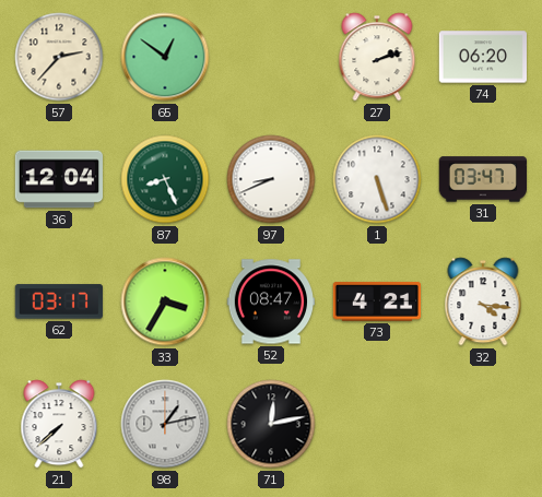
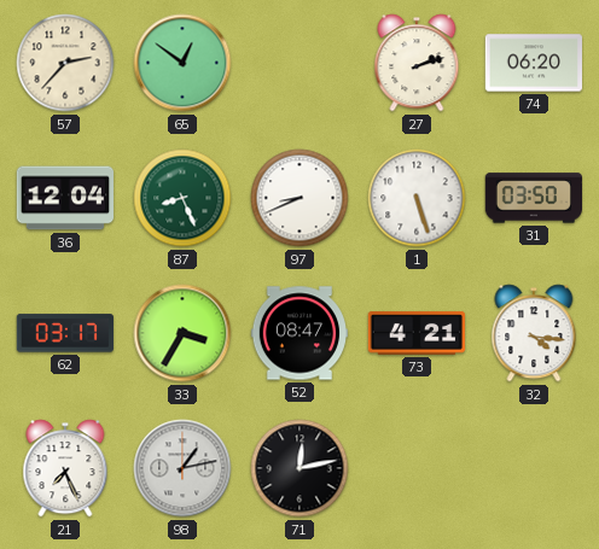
31: 03:47 -> 03:50 (533, 198)
21: 7:38 -> 7:26 (65, 468)
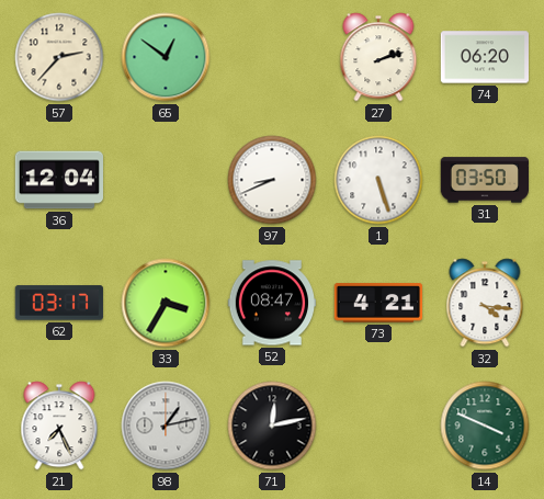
87: 8:26 -> none (182, 198)
14: none -> 3:49 (485, 426)
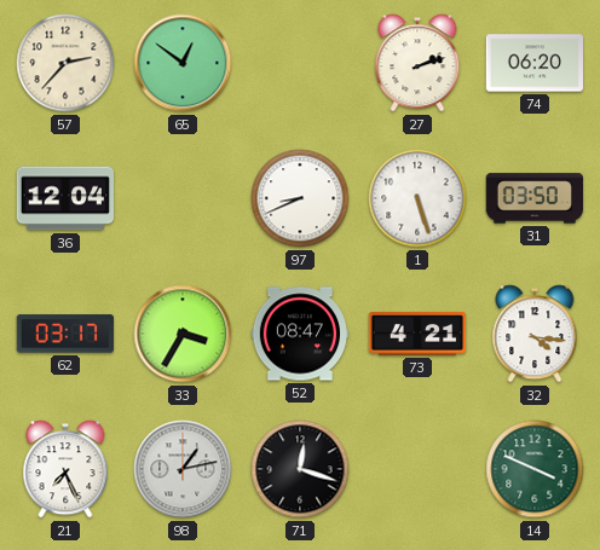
71: 12:13 -> 12:18 (300, 469)
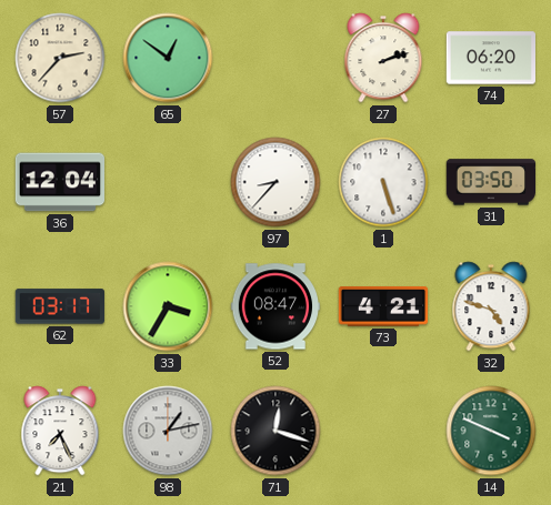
97: 8:41 -> 8:37 (275, 182)
32: 4:16 -> 4:48 (491, 306)
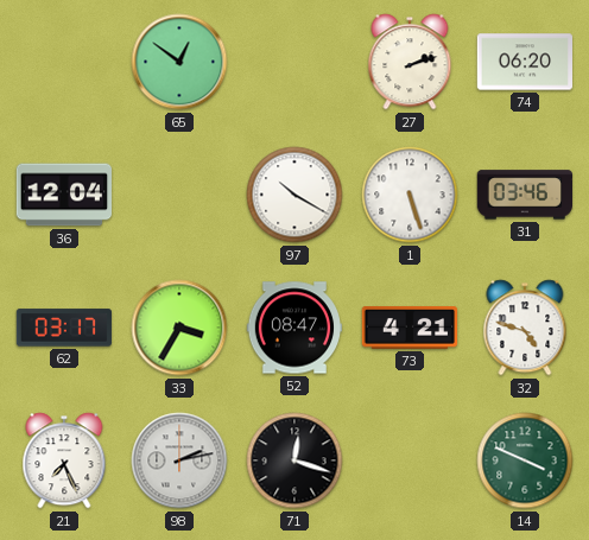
57: 2:37 -> none (60, 58)
97: 8:37 -> 10:20 (294, 195)
31: 03:50 -> 03:46 (524, 195)
98: 1:13 -> 2:13 (179, 460)
